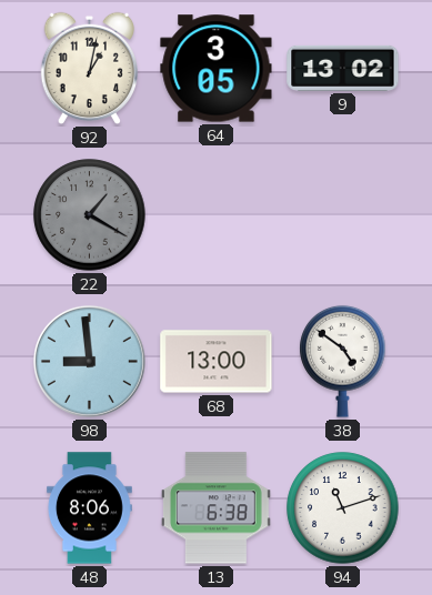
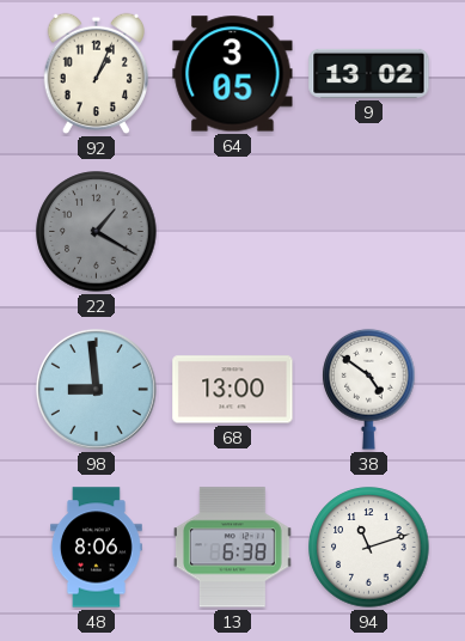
92: 1:02 -> 1:04 (97, 74)
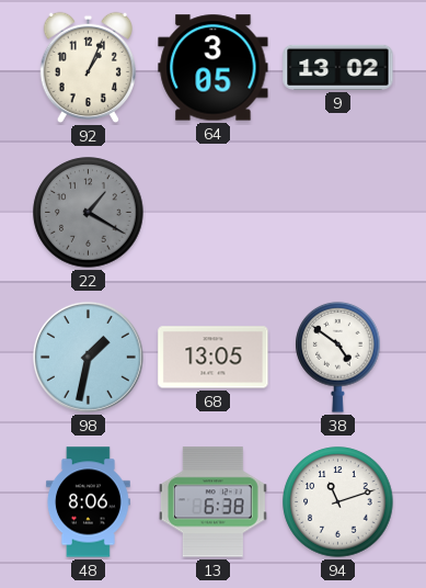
98: 8:59 -> 1:32 (88, 357)
68: 13:00 -> 13:05 (214, 358)
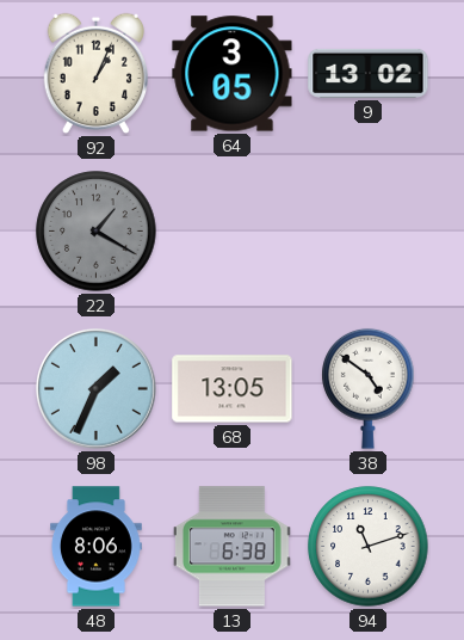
98: 1:32 -> 1:34 (95, 388)
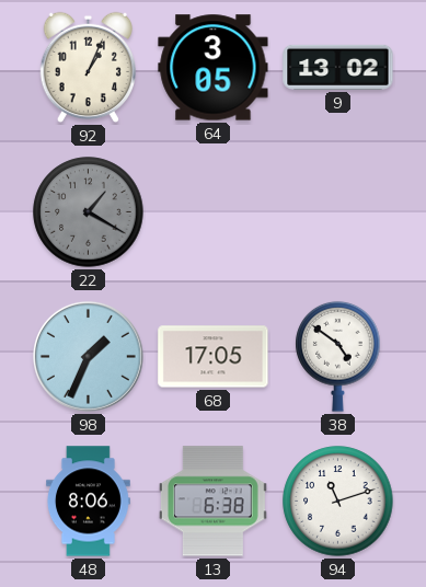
68: 13:05 -> 17:05 (214, 357)
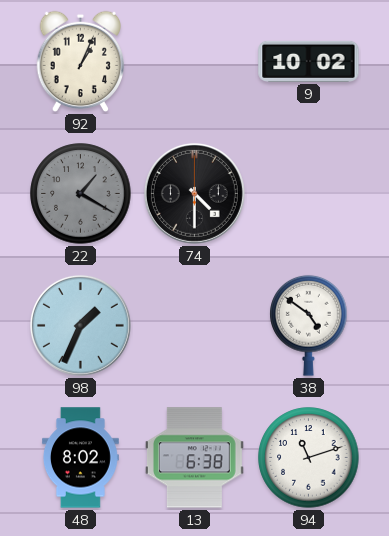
64: 3:05 -> none (214, 68)
9: 13:02 -> 10:02 (309, 61)
74: none -> 4:30 (194, 193)
68: 17:05 -> none (214, 357)
48: 8:06 -> 8:02 (80, 458)
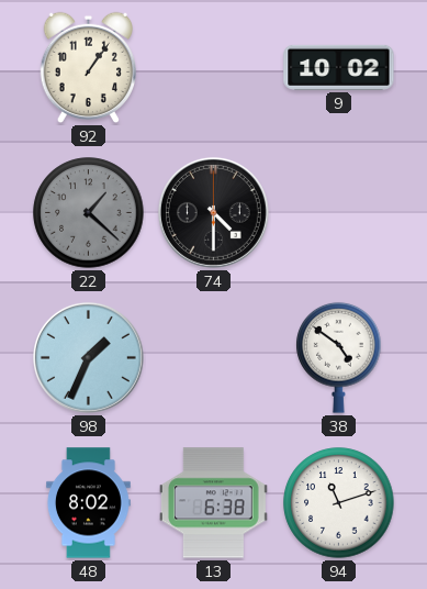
92: 1:04 -> 1:06 (89, 68)
22: 1:20 -> 1:22 (89, 213)
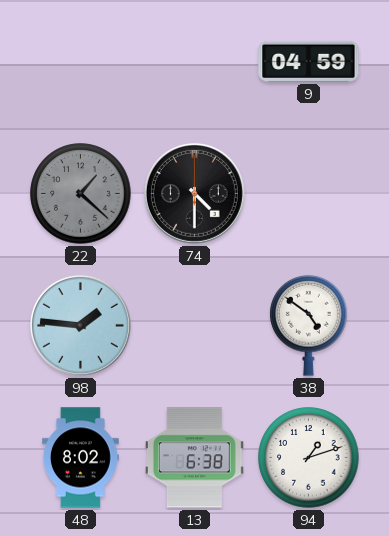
92: 1:06 -> none (89, 68)
9: 10:02 -> 04:59 (309, 61)
98: 1:34 -> 1:46 (80, 325)
94: 11:12 -> 1:12 (309, 458)
